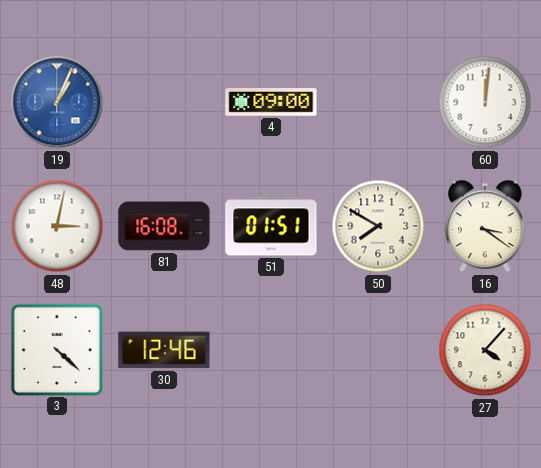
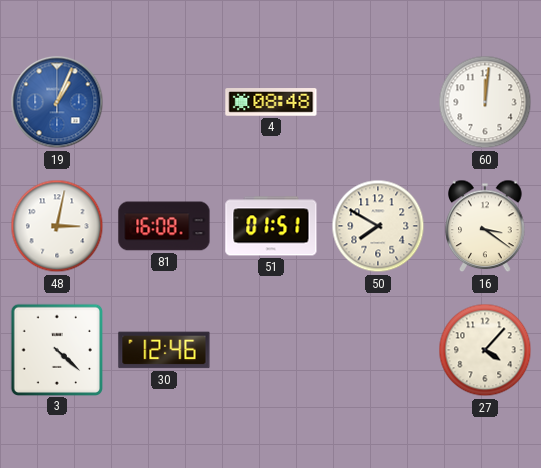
4: 09:00 -> 08:48 (271, 102)
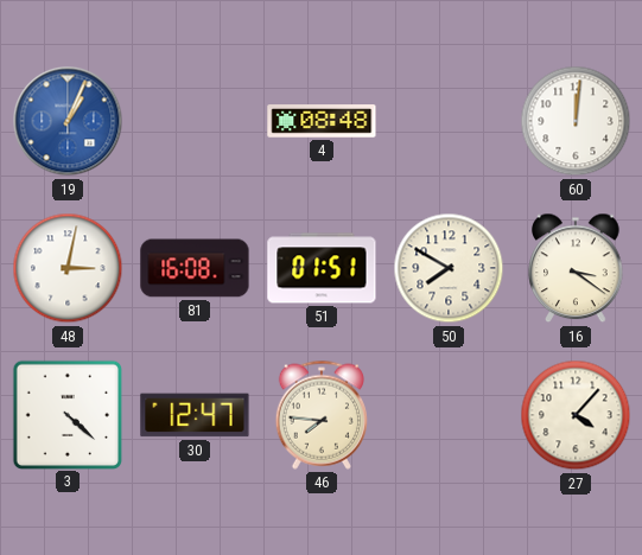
30: 12:46 -> 12:47 (195, 415)
46: none -> 7:46 (322, 415)
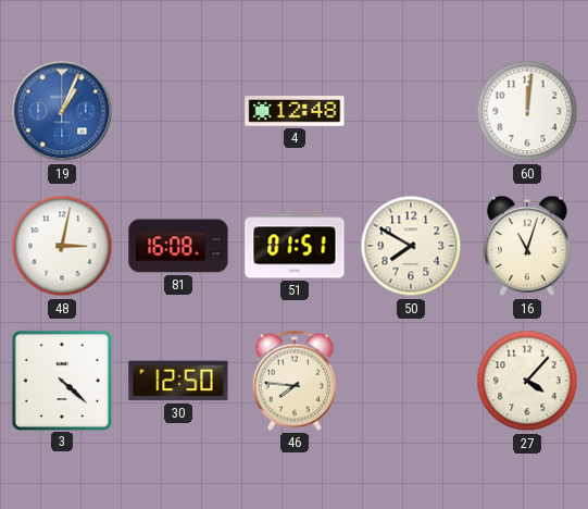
4: 08:48 -> 12:48 (295, 111)
16: 3:21 -> 11:03 (527, 246)
30: 12:47 -> 12:50 (178, 381)
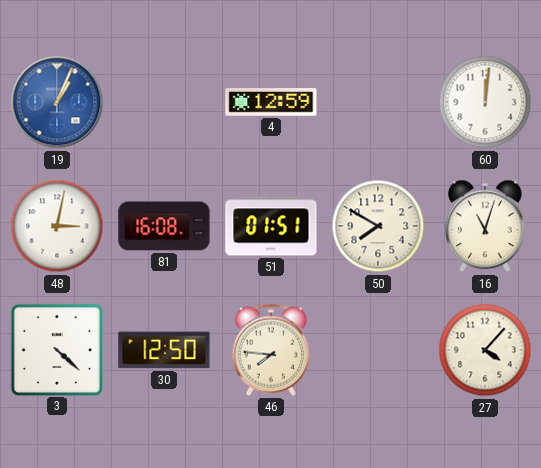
4: 12:48 -> 12:59 (271, 102)
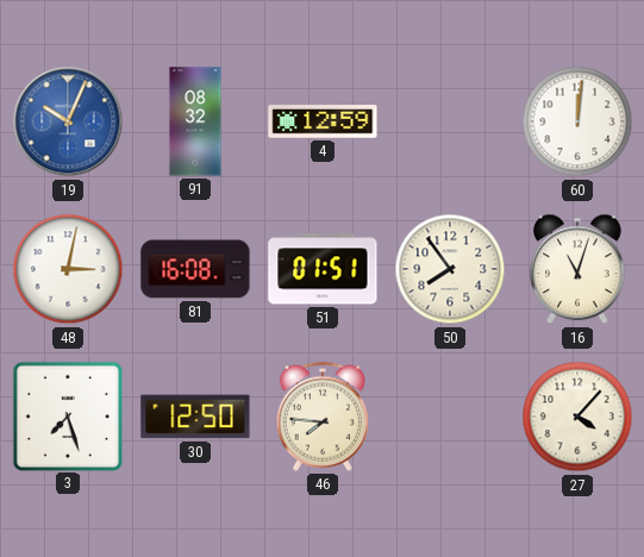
19: 1:04 -> 10:04 (68, 121)
91: none -> 08:32 (195, 121)
50: 7:50 -> 7:54 (450, 269)
3: 4:22 -> 7:27 (67, 415)
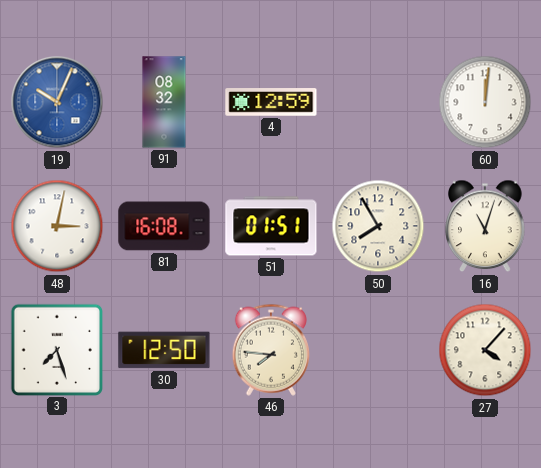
50: 7:54 -> 7:55 (378, 226)
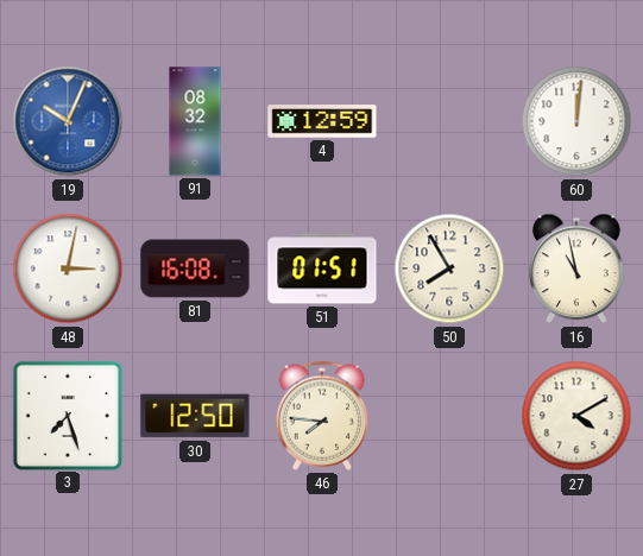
16: 11:03 -> 10:58 (576, 268)
27: 4:07 -> 4:10 (576, 416)
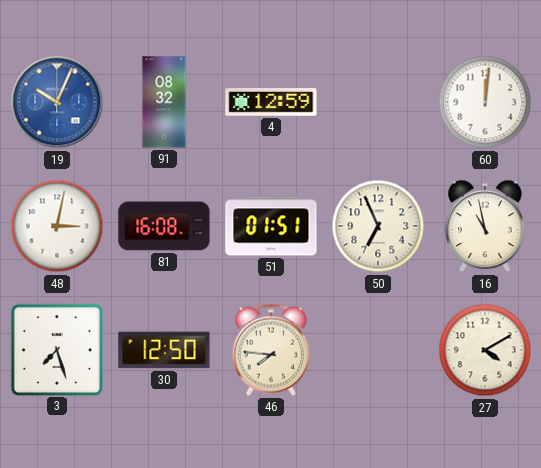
50: 7:55 -> 6:56 (378, 226)
